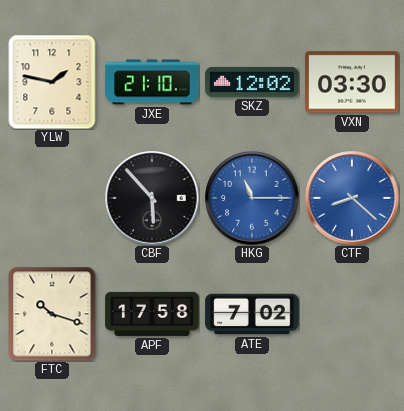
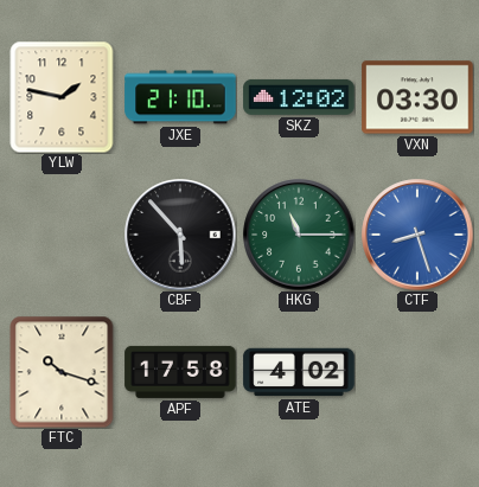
HKG dial: blue -> green (299, 235)
CTF: 8:22 -> 8:27 (417, 235)
ATE: 7:02 -> 4:02 (299, 372)
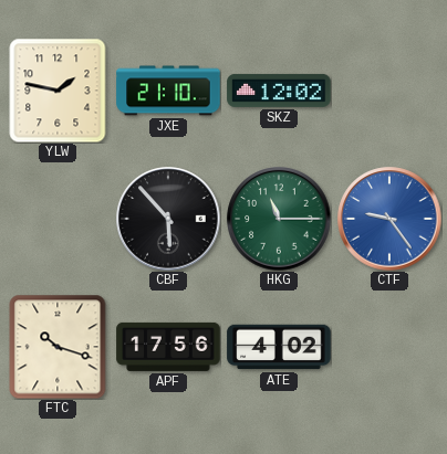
VXN: 03:30 -> none (417, 97)
CTF: 8:27 -> 9:24 (389, 219)
APF: 17:58 -> 17:56 (168, 347)
